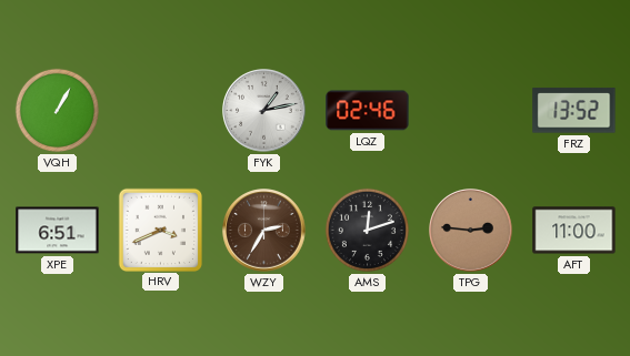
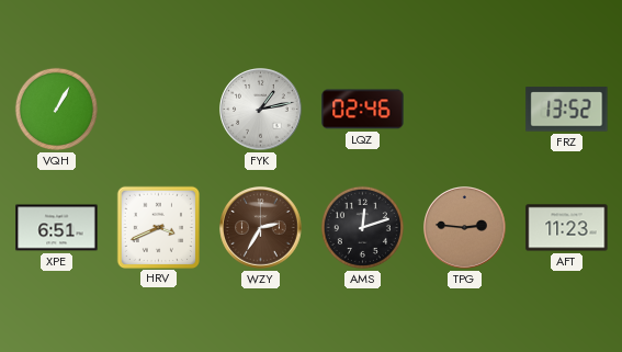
AFT: 11:00 -> 11:23 (567, 228)
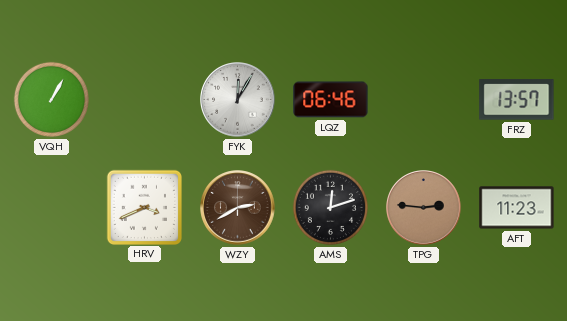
FYK: 1:13 -> 12:05 (238, 100)
LQZ: 02:46 -> 06:46 (331, 100)
FRZ: 13:52 -> 13:57 (517, 100)
XPE: 6:51 -> none (57, 228)
WZY: 2:35 -> 2:40 (238, 208)
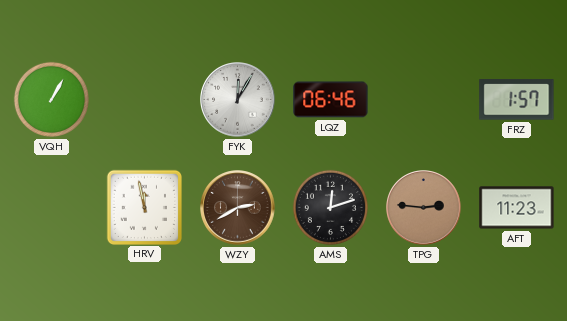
FRZ: 13:57 -> 1:57 (517, 100)
HRV: 3:41 -> 11:58 (144, 207)
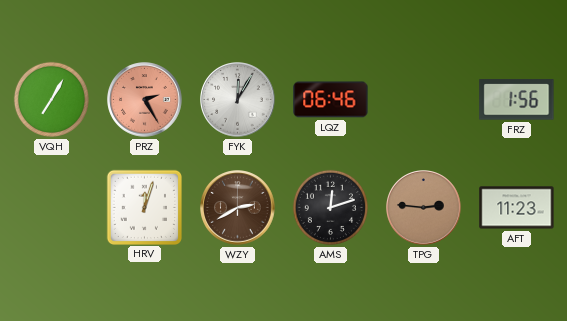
VQH: 1:05 -> 7:05 (51, 99)
PRZ: none -> 2:25 (145, 100)
FRZ: 1:57 -> 1:56 (517, 100)
HRV: 11:58 -> 12:03 (144, 207)
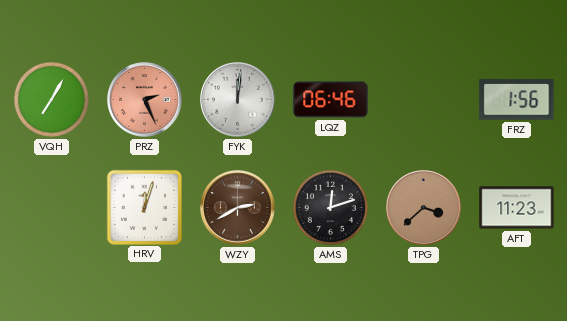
PRZ: 2:25 -> 2:26 (145, 100)
FYK: 12:05 -> 12:01 (238, 100)
TPG: 2:46 -> 3:38 (424, 208)
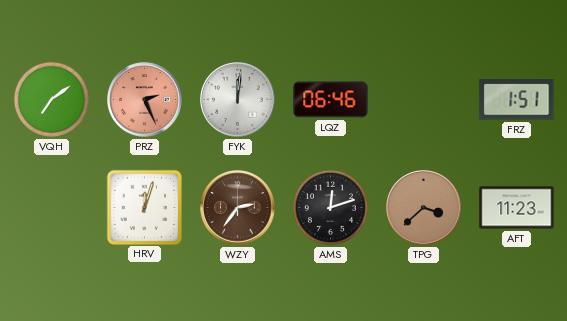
VQH: 7:05 -> 7:09 (51, 99)
FRZ: 1:56 -> 1:51 (517, 100)
WZY: 2:40 -> 2:36 (238, 208)
